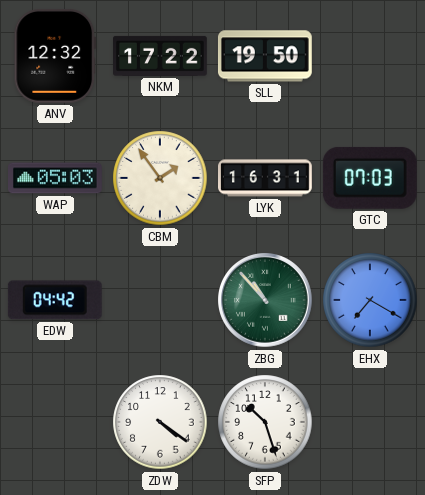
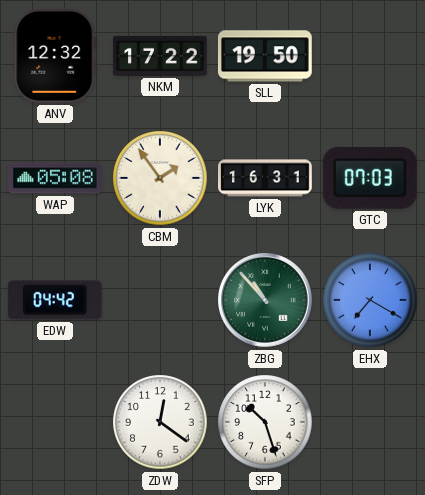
WAP: 05:03 -> 05:08 (56, 178)
ZDW: 4:21 -> 12:21 (160, 422)
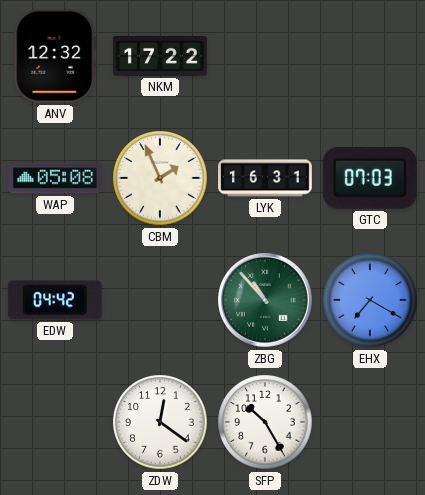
SLL: 19:50 -> none (265, 56)
CBM: 1:54 -> 1:56 (160, 178)
SFP: 10:27 -> 10:25 (265, 422)
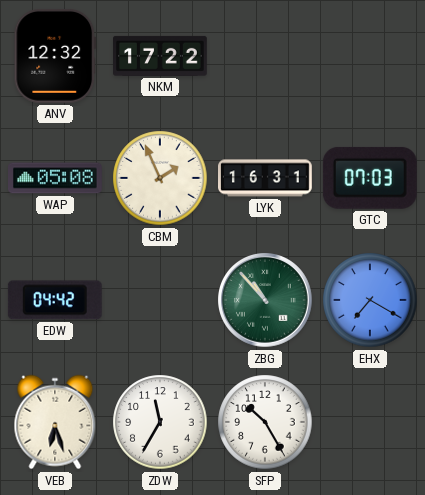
VEB: none -> 6:27 (55, 422)
ZDW: 12:21 -> 11:35 (160, 422)
